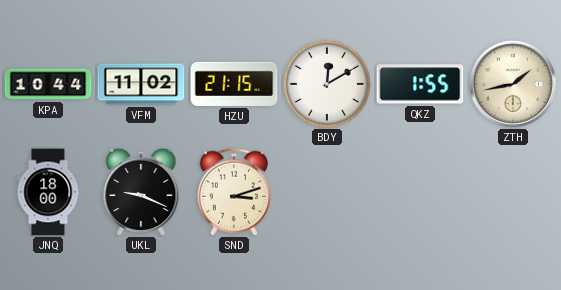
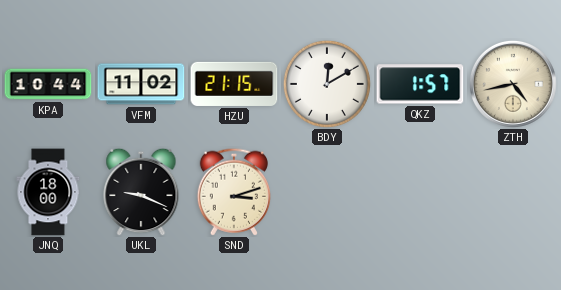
QKZ: 1:55 -> 1:57 (420, 84)
ZTH: 1:43 -> 4:43 (513, 84)
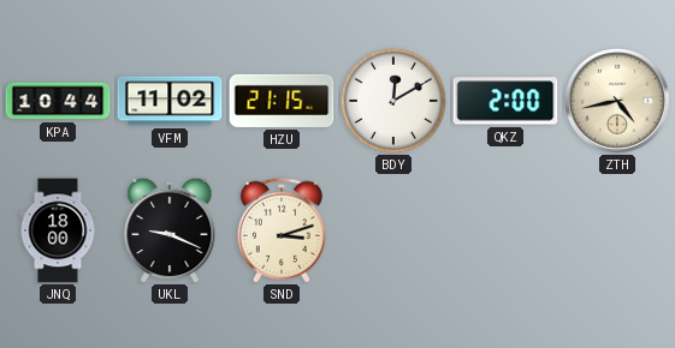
QKZ: 1:57 -> 2:00 (505, 101)
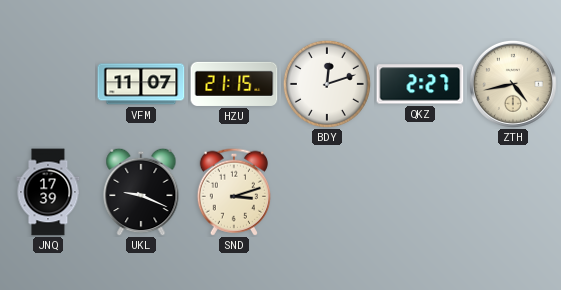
KPA: 10:44 -> none (58, 101)
VFM: 11:02 -> 11:07 (141, 84)
BDY: 12:10 -> 12:12 (327, 84)
QKZ: 2:00 -> 2:27 (420, 84)
JNQ: 18:00 -> 17:39 (48, 192)
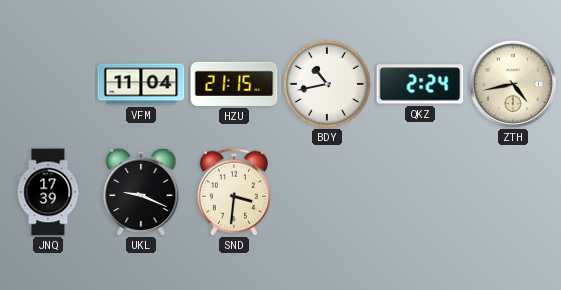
VFM: 11:07 -> 11:04 (141, 84)
BDY: 12:12 -> 10:43 (327, 84)
QKZ: 2:27 -> 2:24 (420, 84)
SND: 3:12 -> 3:31 (233, 192)
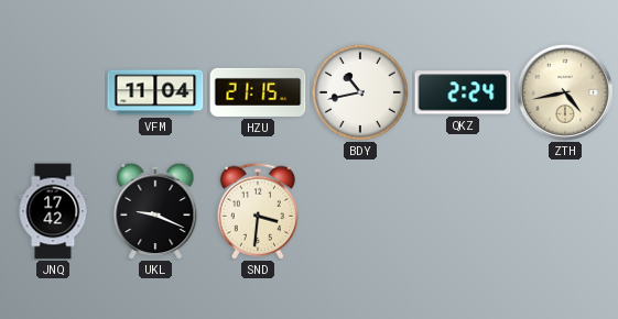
JNQ: 17:39 -> 17:42 (53, 211)
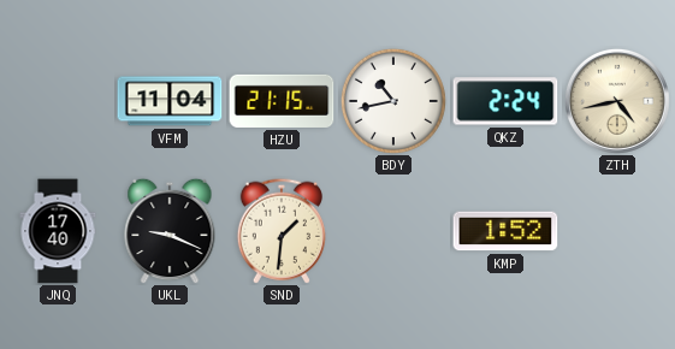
JNQ: 17:42 -> 17:40 (58, 231)
SND: 3:31 -> 1:31 (280, 231)
KMP: none -> 1:52 (505, 231)
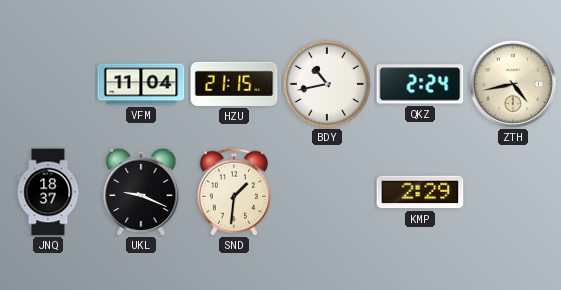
JNQ: 17:40 -> 18:37 (48, 192)
KMP: 1:52 -> 2:29 (420, 192)
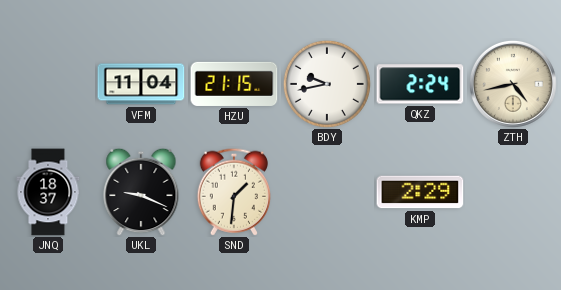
BDY: 10:43 -> 9:43 (327, 84)
